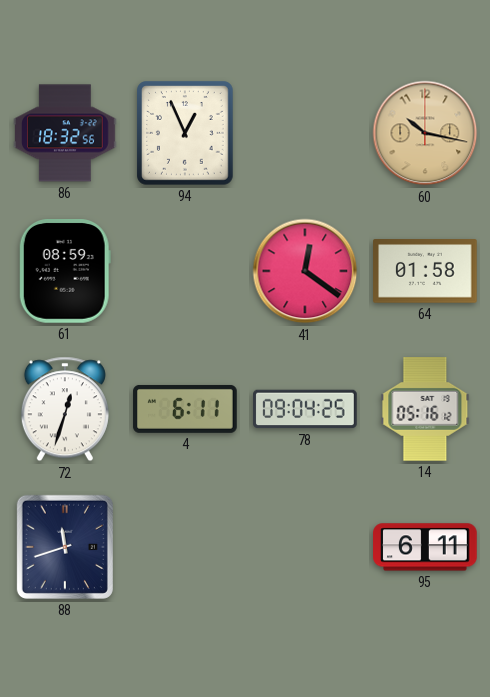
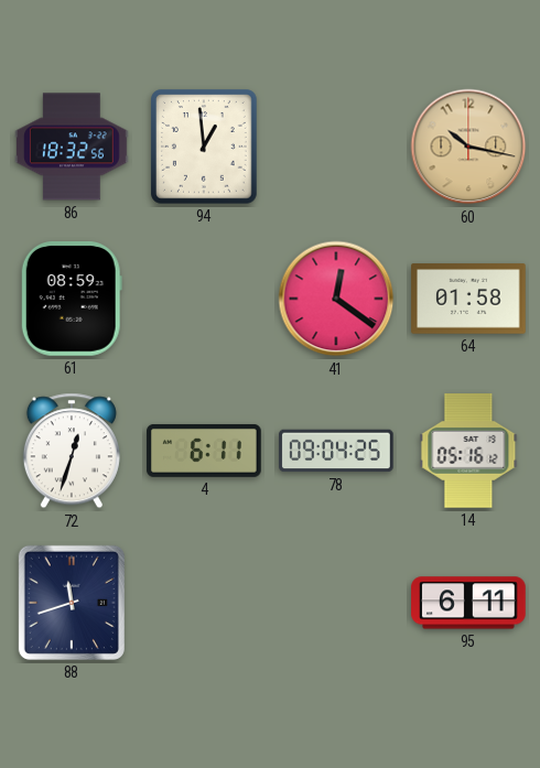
94: 12:56 -> 12:59 (205, 148)
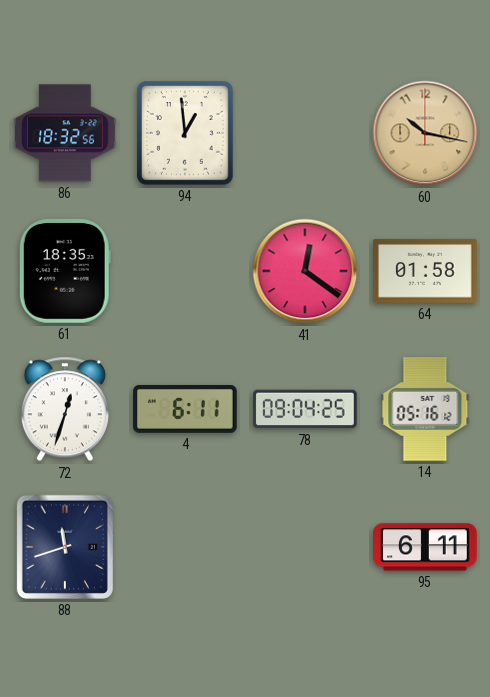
61: 08:59 -> 18:35 (65, 272)
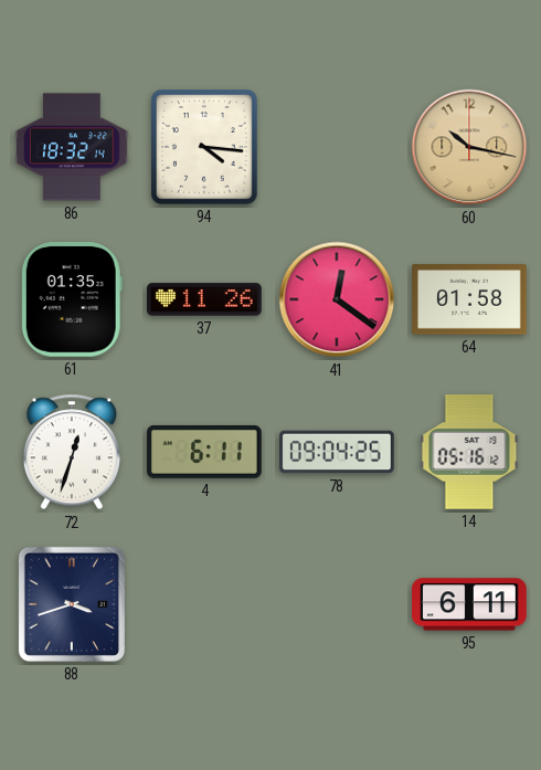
86: 18:32:56 -> 18:32:14 (72, 147)
94: 12:59 -> 4:16 (205, 148)
61: 18:35 -> 01:35 (72, 300)
37: none -> 11:26 (205, 299)
88: 11:42 -> 3:42 (72, 604)
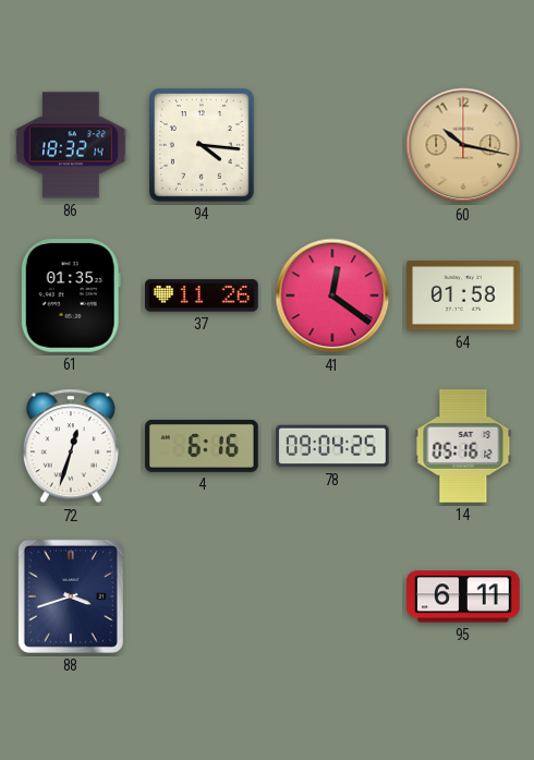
4: 6:11 -> 6:16 (202, 446)
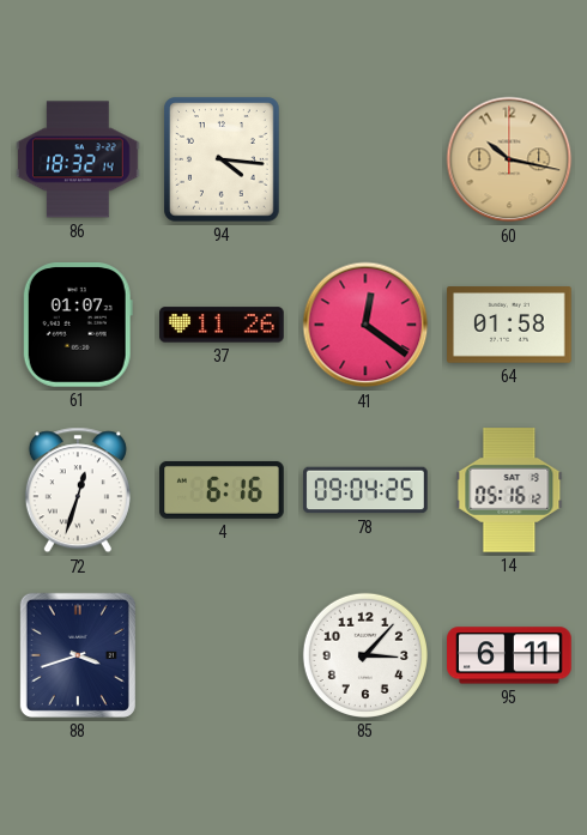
61: 01:35 -> 01:07 (78, 326)
85: none -> 3:07 (365, 655)
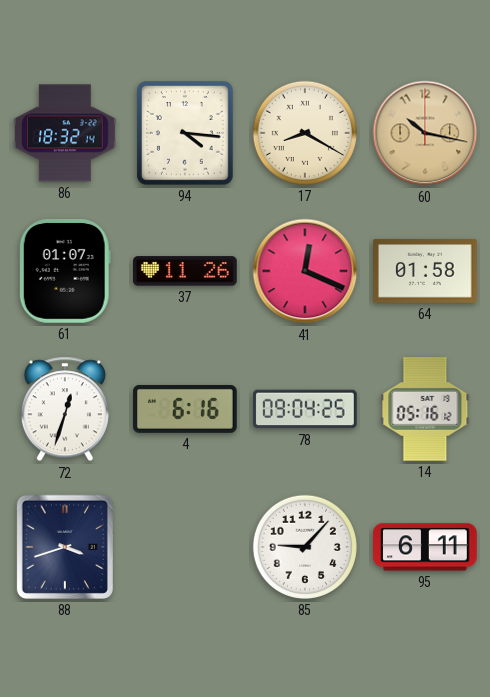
17: none -> 8:20 (305, 133)
41: 12:21 -> 12:19 (305, 271)
85: 3:07 -> 9:07 (305, 547)
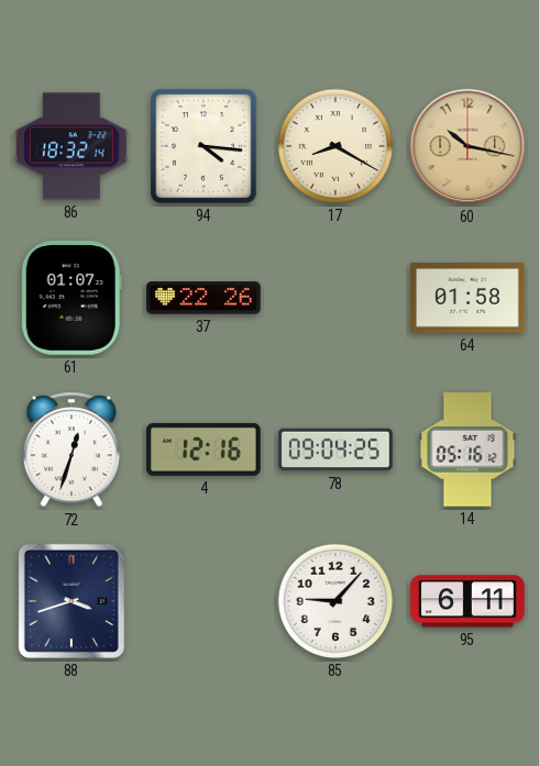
37: 11:26 -> 22:26 (205, 298)
41: 12:19 -> none (305, 271)
4: 6:16 -> 12:16 (204, 449)
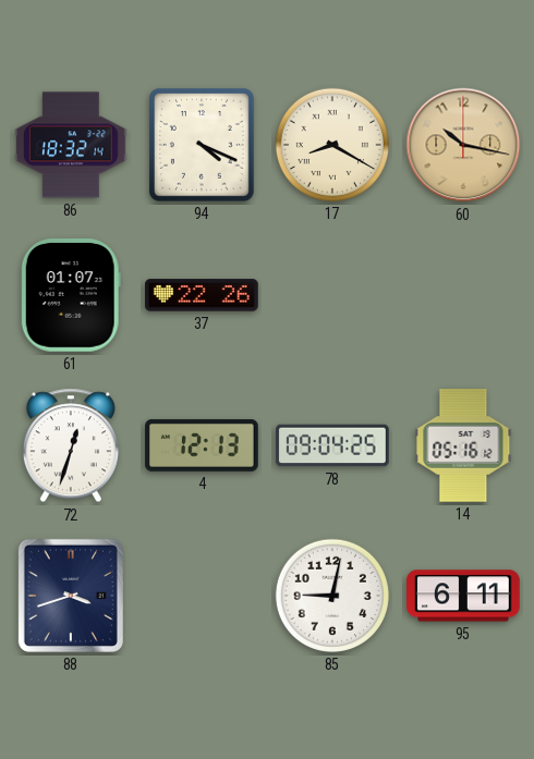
94: 4:16 -> 4:19 (203, 146)
64: 01:58 -> none (468, 298)
4: 12:16 -> 12:13 (202, 445)
85: 9:07 -> 9:02 (332, 596)
